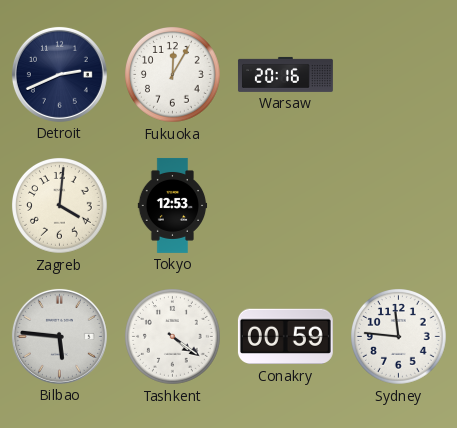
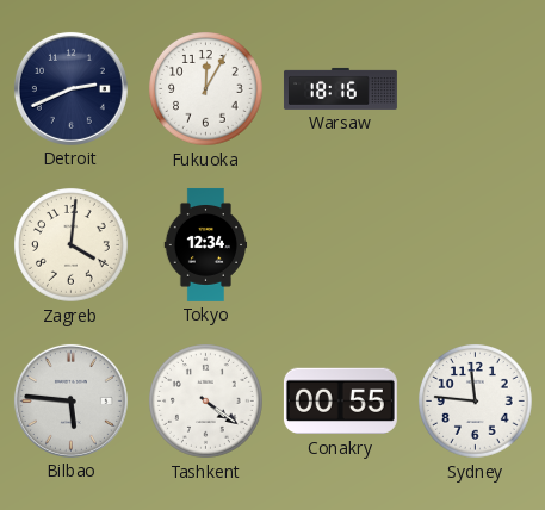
Warsaw: 20:16 -> 18:16 (340, 88)
Tokyo: 12:53 -> 12:34 (206, 244)
Conakry: 00:59 -> 00:55 (340, 402)
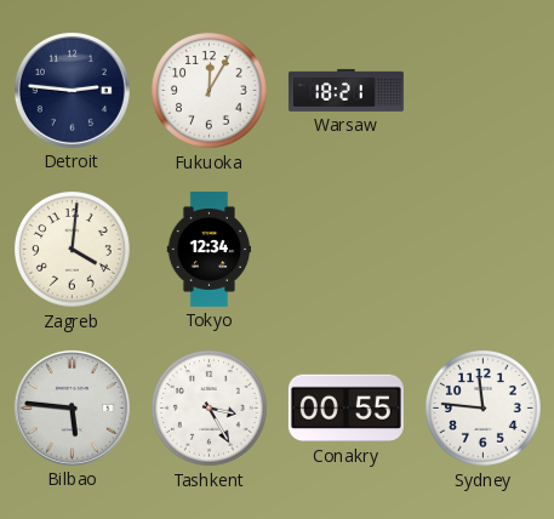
Detroit: 2:41 -> 2:46 (72, 90)
Warsaw: 18:16 -> 18:21 (345, 90)
Tashkent: 4:21 -> 3:25 (210, 409)
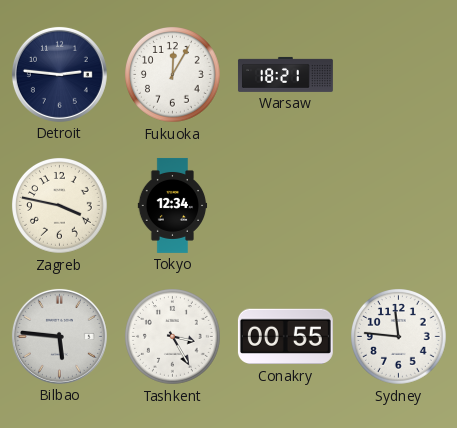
Zagreb: 4:01 -> 3:47 (60, 206)
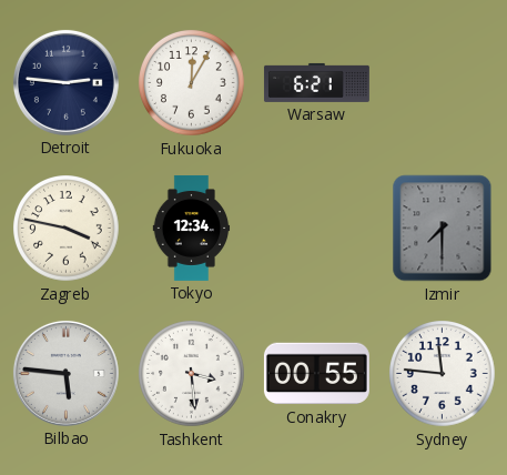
Warsaw: 18:21 -> 6:21 (316, 82)
Izmir: none -> 7:30 (443, 229)
Tashkent: 3:25 -> 3:29 (192, 374)
